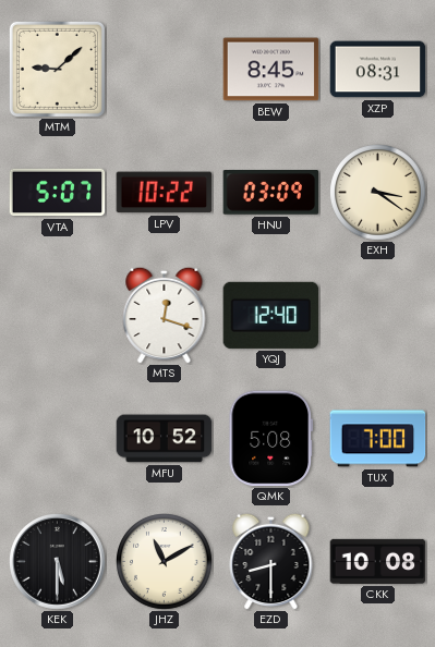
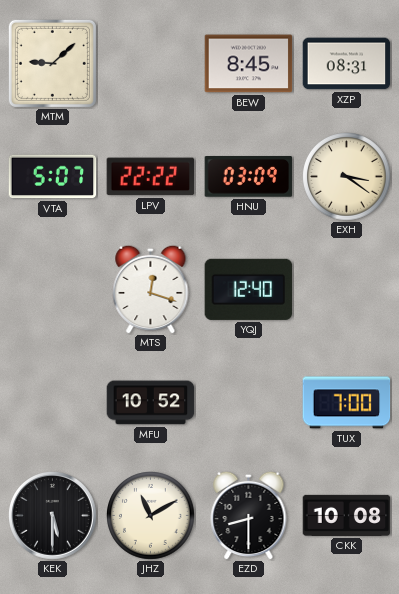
LPV: 10:22 -> 22:22 (151, 177)
QMK: 5:08 -> none (270, 439)
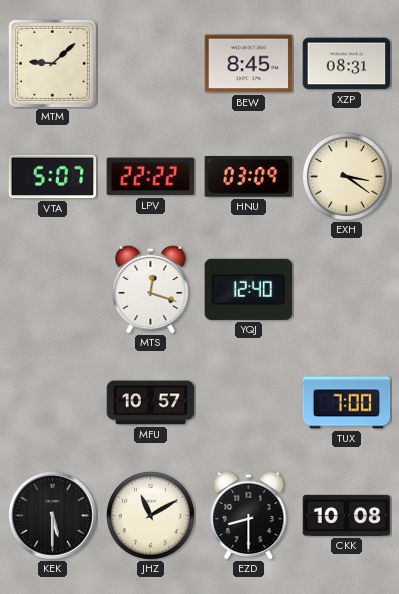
MFU: 10:52 -> 10:57 (151, 403)
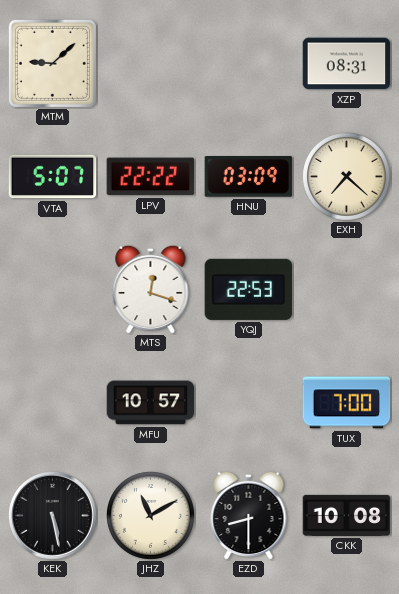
BEW: 8:45 -> none (249, 64)
EXH: 3:21 -> 7:22 (347, 177)
YQJ: 12:40 -> 22:53 (249, 289)
KEK: 5:30 -> 5:28 (53, 516)
